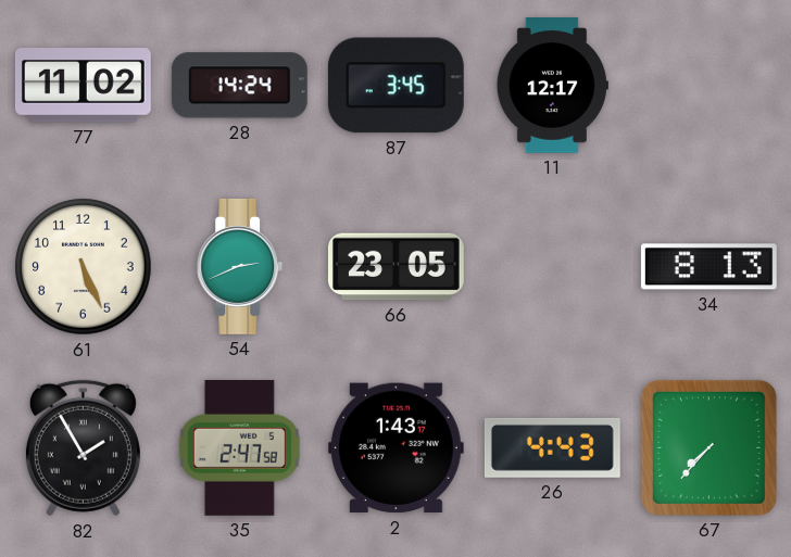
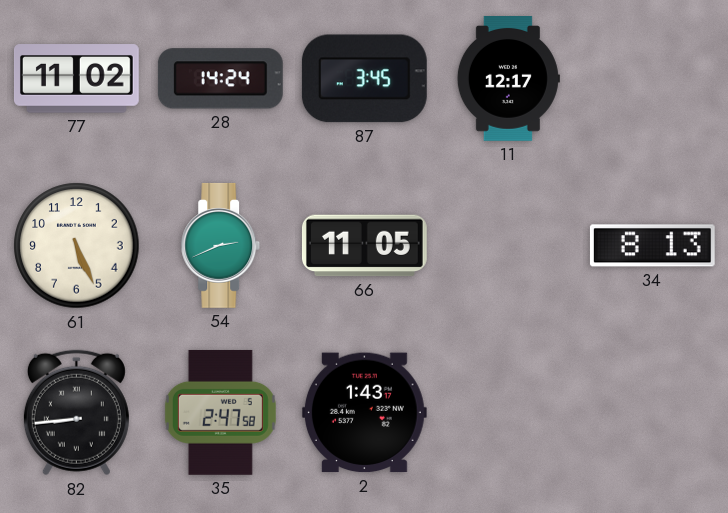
66: 23:05 -> 11:05 (364, 246)
82: 1:55 -> 8:44 (76, 413)
26: 4:43 -> none (552, 447)
67: 7:37 -> none (708, 447)
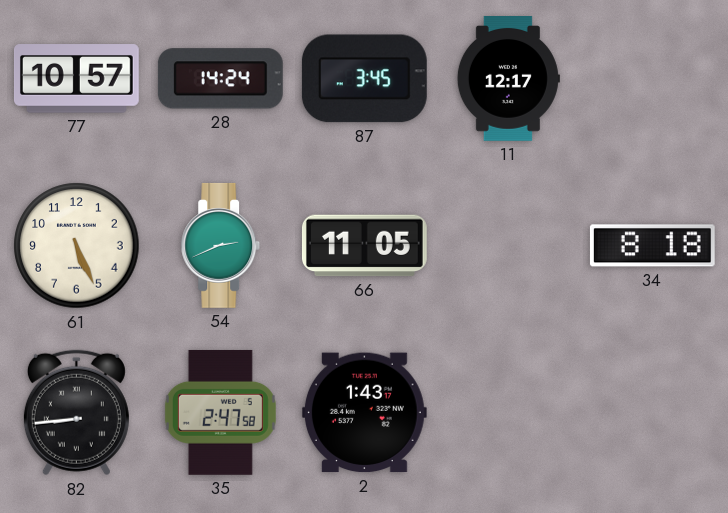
77: 11:02 -> 10:57 (76, 79)
34: 8:13 -> 8:18 (652, 246)
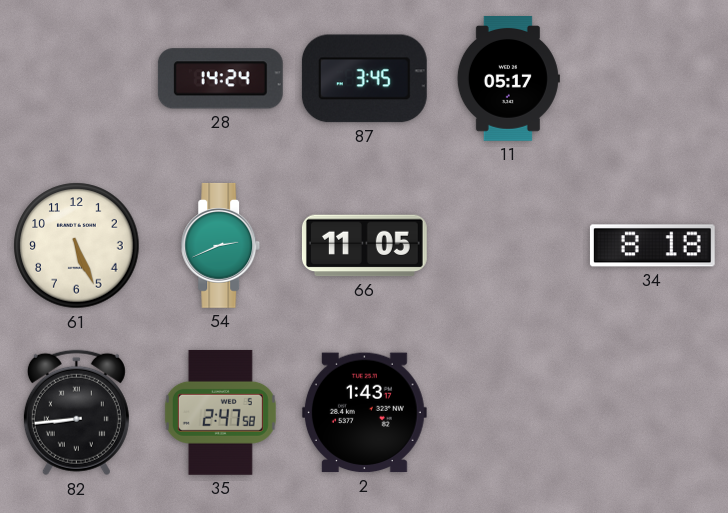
77: 10:57 -> none (76, 79)
11: 12:17 -> 05:17 (508, 79)
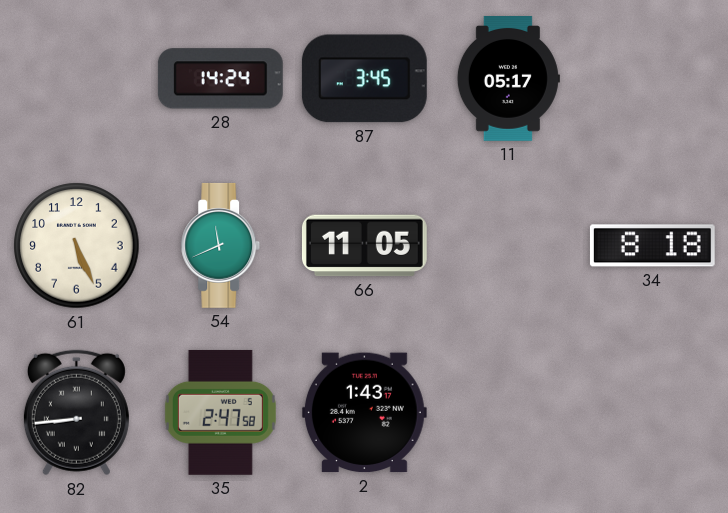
54: 2:41 -> 11:41 (221, 245)
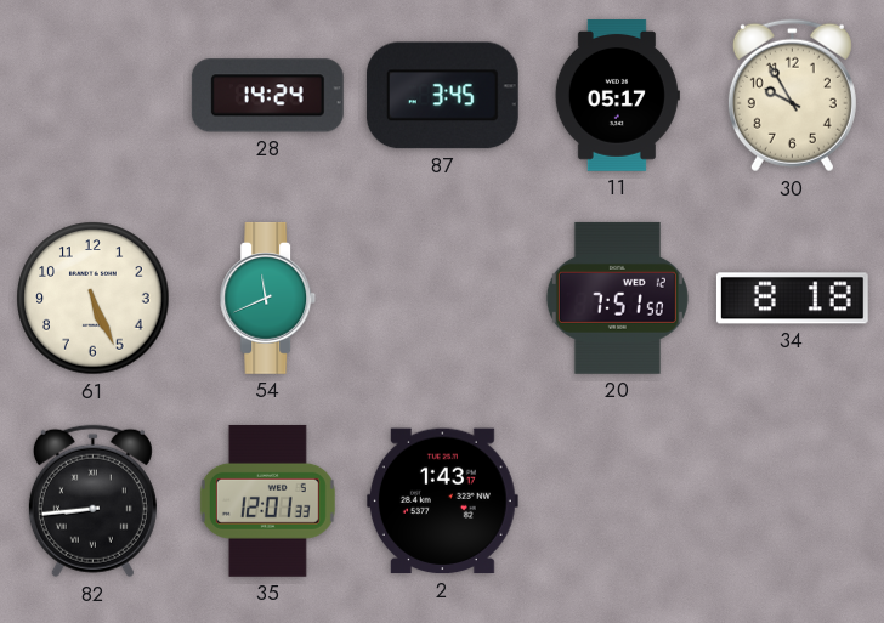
30: none -> 9:55 (792, 96)
66: 11:05 -> none (364, 246)
20: none -> 7:51 (617, 298)
35: 2:47 -> 12:01 (267, 500)
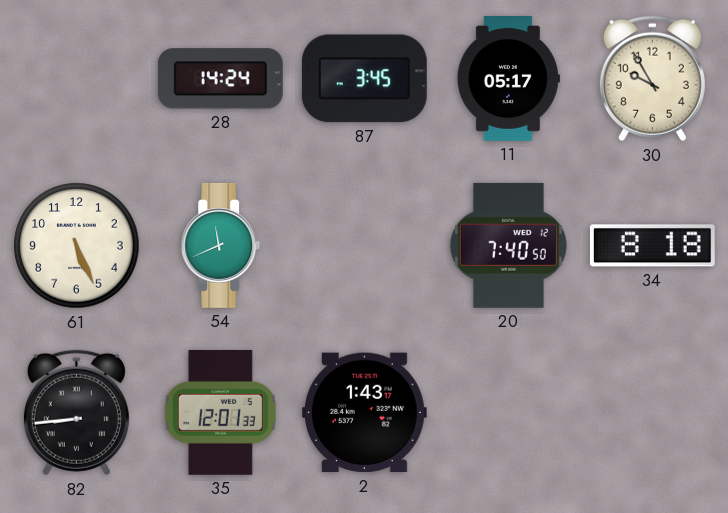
20: 7:51 -> 7:40 (508, 245)
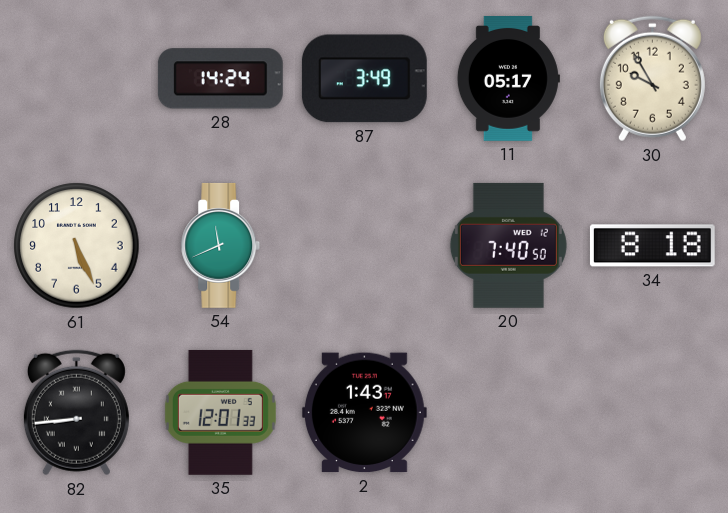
87: 3:45 -> 3:49 (364, 79)
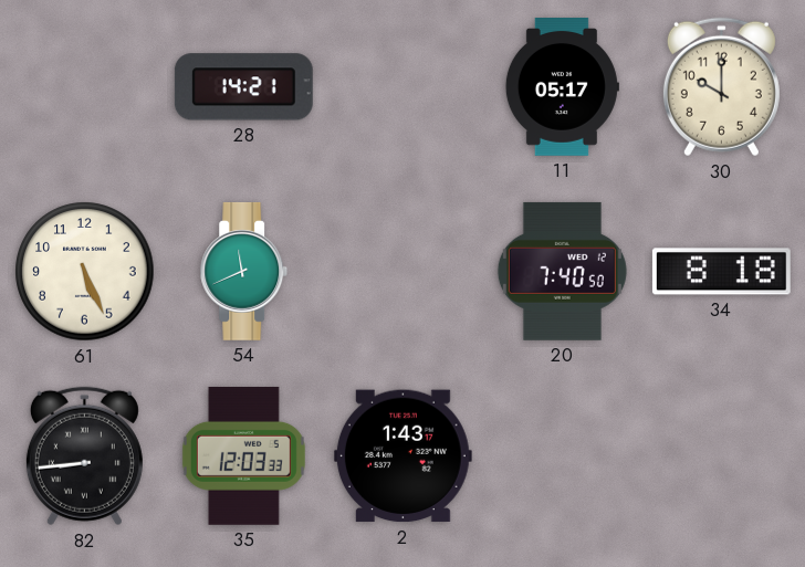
28: 14:24 -> 14:21 (243, 87)
87: 3:49 -> none (364, 79)
30: 9:55 -> 10:00 (721, 87)
35: 12:01 -> 12:03 (243, 455)
